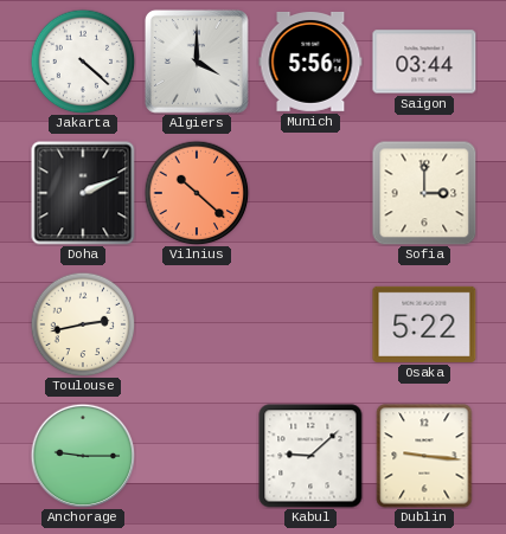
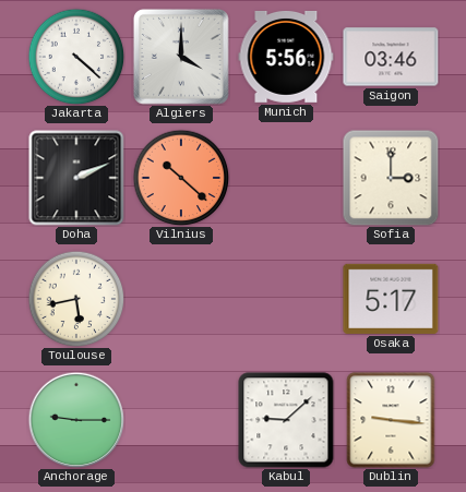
Saigon: 03:44 -> 03:46 (391, 57)
Toulouse: 2:43 -> 5:43 (76, 299)
Osaka: 5:22 -> 5:17 (391, 299)
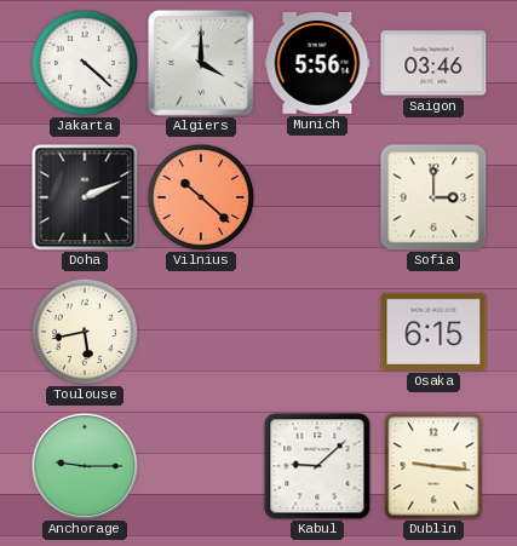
Osaka: 5:17 -> 6:15 (433, 332)
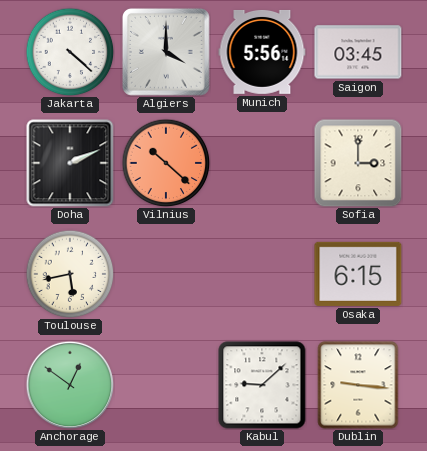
Saigon: 03:46 -> 03:45 (358, 52)
Anchorage: 9:15 -> 12:51 (70, 385)
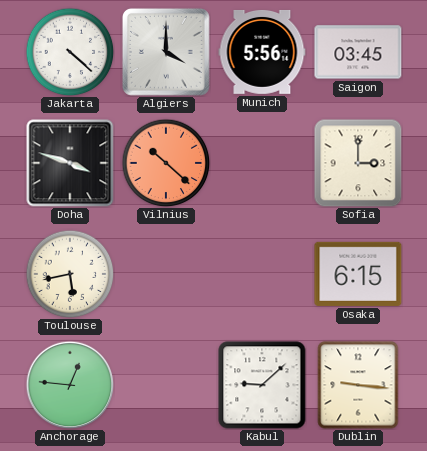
Doha: 2:11 -> 3:48 (70, 163)
Anchorage: 12:51 -> 12:46 (70, 385)
